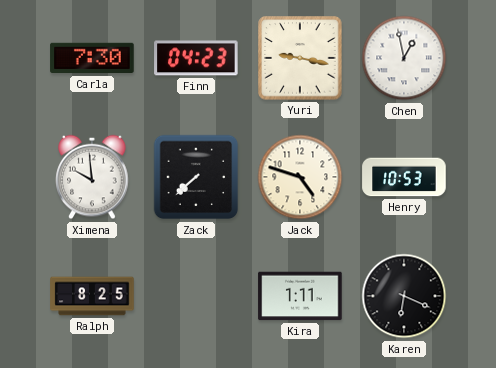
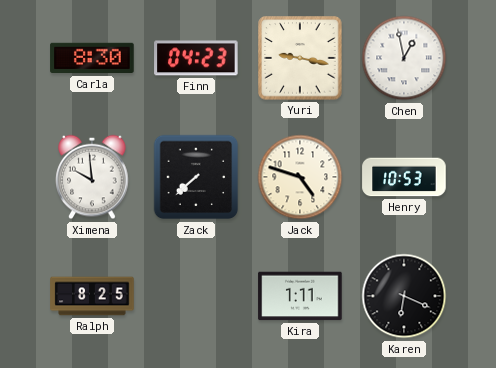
Carla: 7:30 -> 8:30 (92, 58)
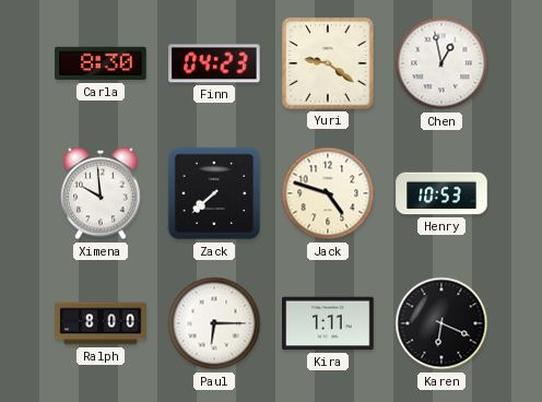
Yuri: 9:17 -> 9:21 (328, 63)
Ralph: 8:25 -> 8:00 (101, 323)
Paul: none -> 6:15 (214, 323)
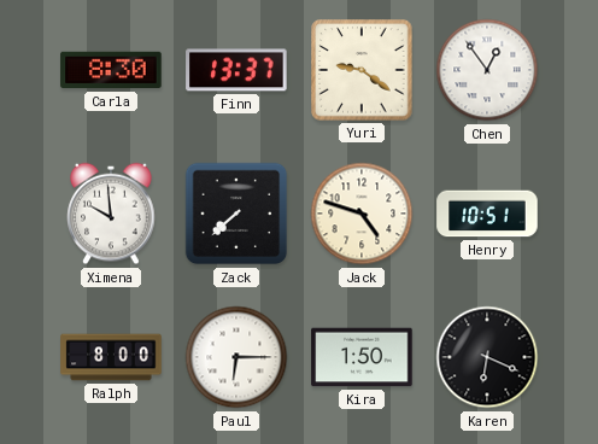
Finn: 04:23 -> 13:37 (236, 70)
Chen: 12:58 -> 12:54 (487, 70)
Henry: 10:53 -> 10:51 (487, 214)
Kira: 1:11 -> 1:50 (362, 357)
